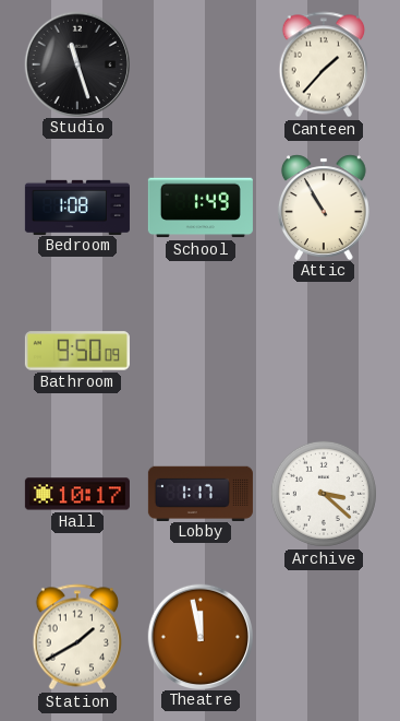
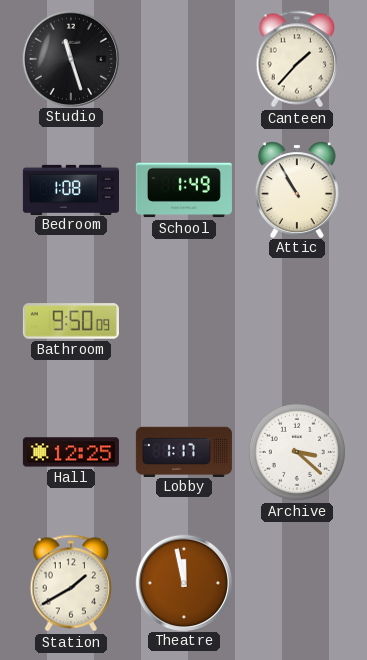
Hall: 10:17 -> 12:25 (71, 452)
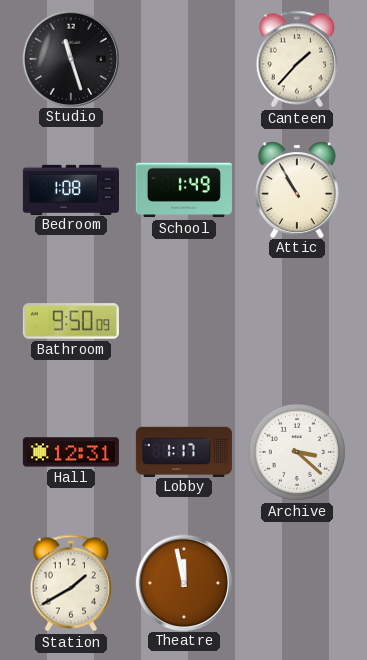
Hall: 12:25 -> 12:31 (71, 452)
